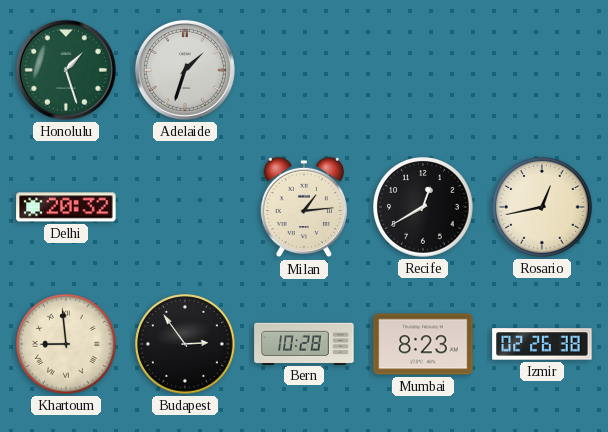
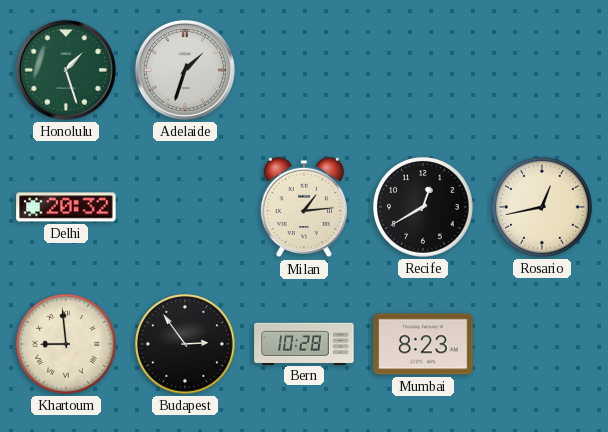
Izmir: 02:26 -> none (542, 344)
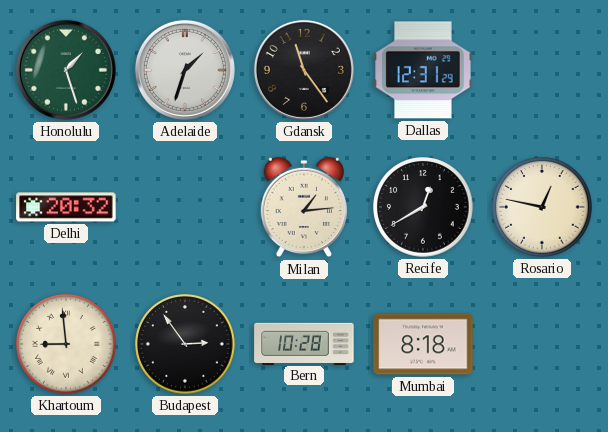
Gdansk: none -> 11:24 (304, 70)
Dallas: none -> 12:31 (423, 70)
Rosario: 12:43 -> 12:47 (542, 207)
Mumbai: 8:23 -> 8:18 (423, 344)
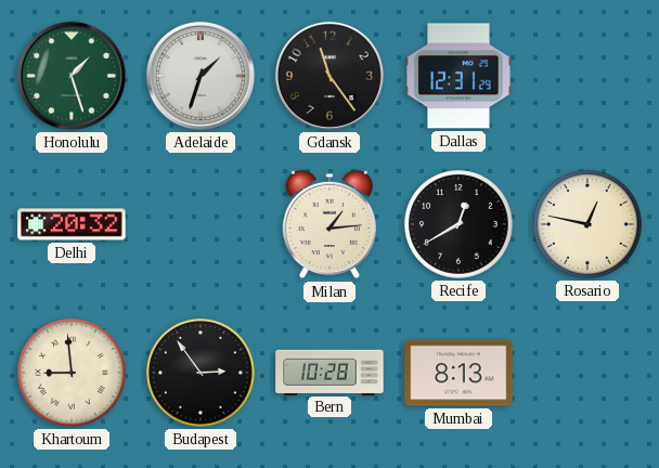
Mumbai: 8:18 -> 8:13 (458, 373)
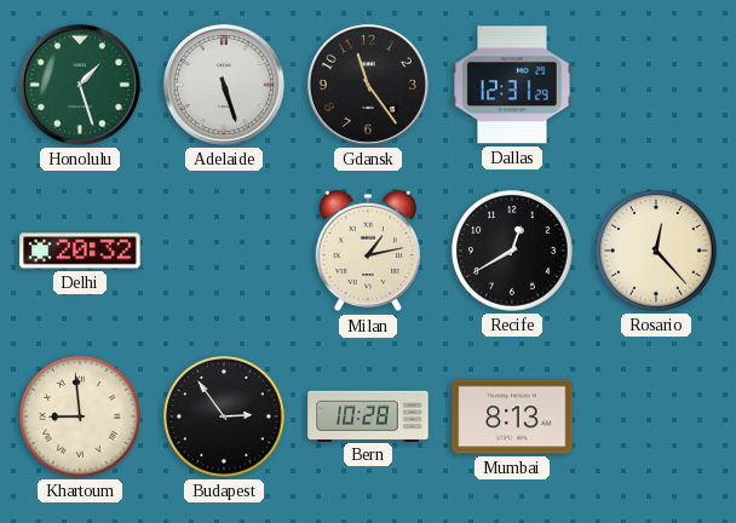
Adelaide: 1:33 -> 5:27 (224, 85)
Milan: 1:14 -> 1:13 (367, 251)
Rosario: 12:47 -> 12:23 (656, 251)
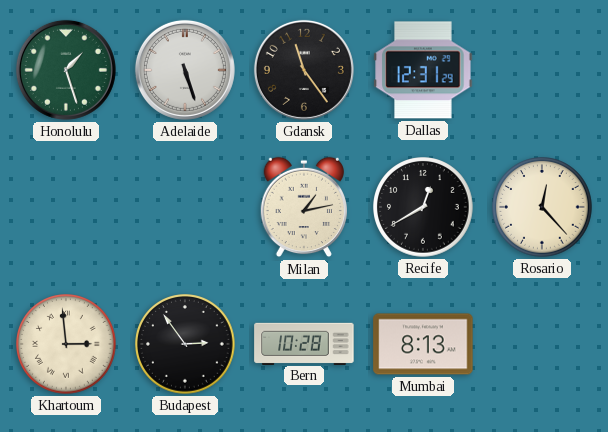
Delhi: 20:32 -> none (80, 251)
Khartoum: 8:59 -> 2:59 (66, 344)
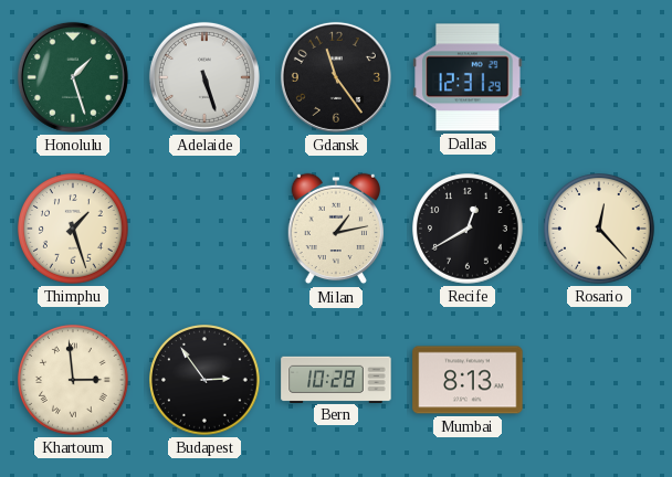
Thimphu: none -> 1:27 (73, 229)
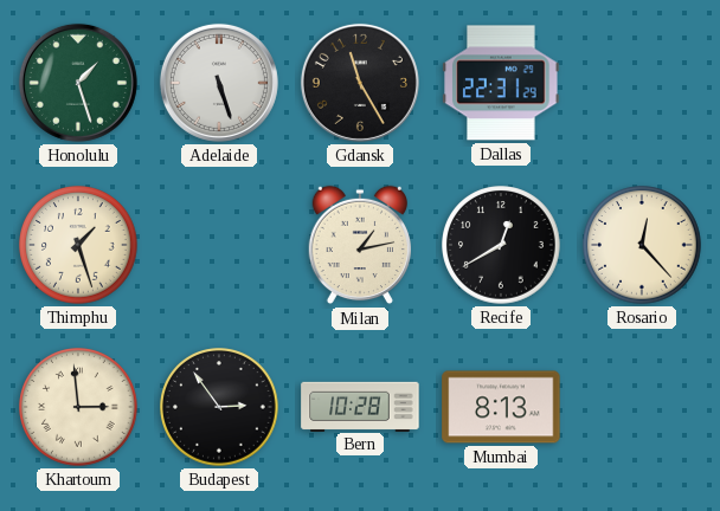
Gdansk: 11:24 -> 11:25 (360, 83)
Dallas: 12:31 -> 22:31 (501, 83)
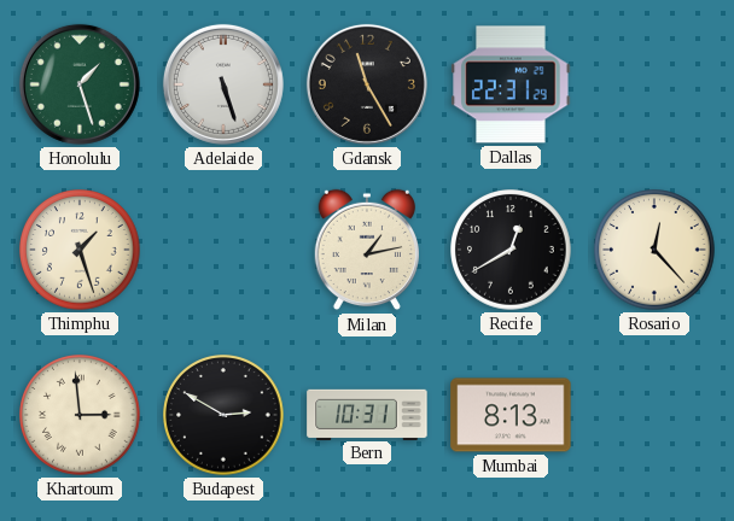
Budapest: 2:54 -> 2:50 (223, 415)
Bern: 10:28 -> 10:31 (367, 414)
